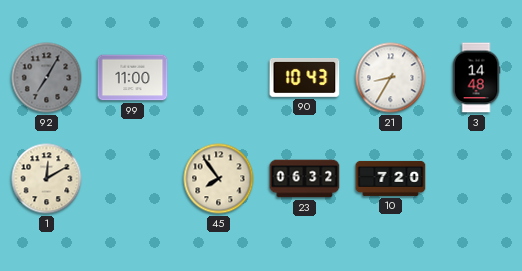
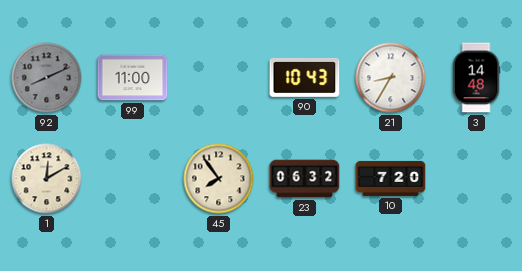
92: 7:05 -> 8:11 (47, 78)
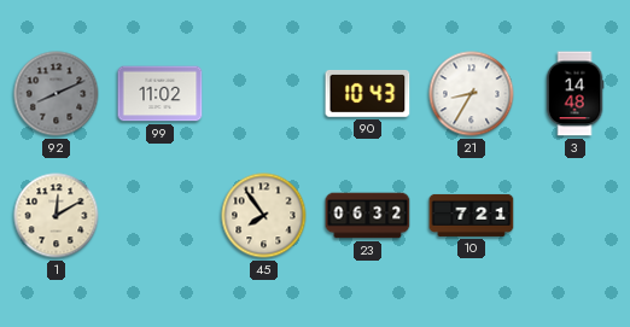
99: 11:00 -> 11:02 (161, 94)
10: 7:20 -> 7:21 (472, 215)
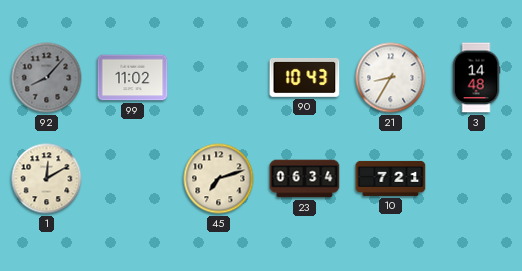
92: 8:11 -> 8:07 (47, 78)
45: 7:54 -> 7:12 (219, 179)
23: 06:32 -> 06:34 (305, 179)
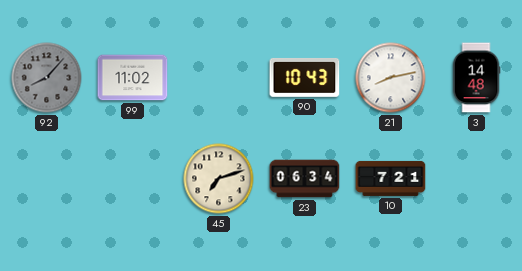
21: 8:35 -> 8:13 (391, 78)
1: 12:10 -> none (47, 179)
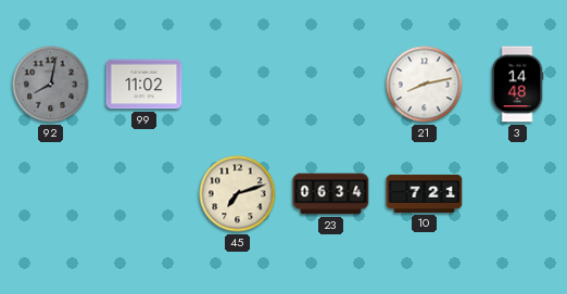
92: 8:07 -> 8:02 (51, 85)
90: 10:43 -> none (305, 77)
